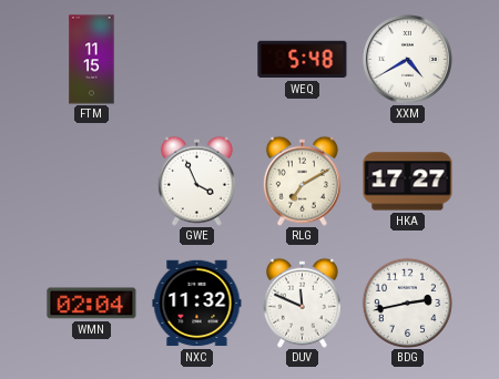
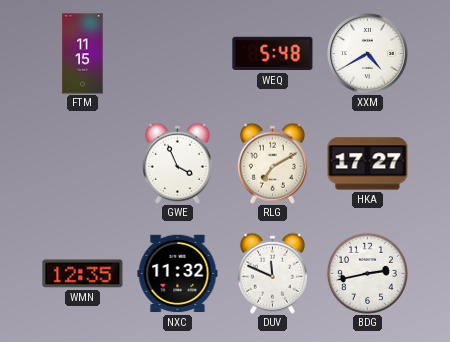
WMN: 02:04 -> 12:35 (83, 274)
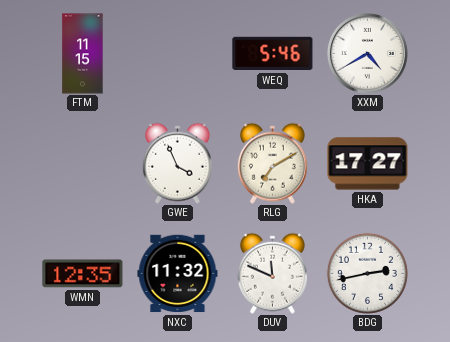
WEQ: 5:48 -> 5:46 (273, 54)
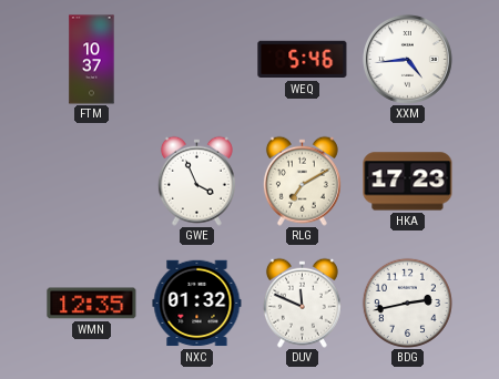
FTM: 11:15 -> 10:37 (92, 60)
XXM: 4:40 -> 4:44 (407, 59)
HKA: 17:27 -> 17:23 (408, 182)
NXC: 11:32 -> 01:32 (197, 304)
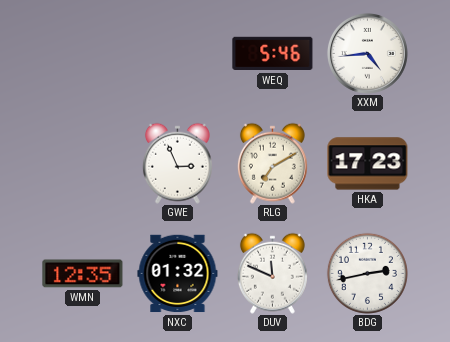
FTM: 10:37 -> none (92, 60)
GWE: 3:56 -> 2:56 (177, 163)
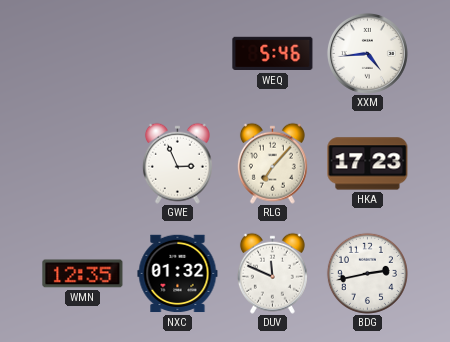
RLG: 7:10 -> 7:07 (272, 163)
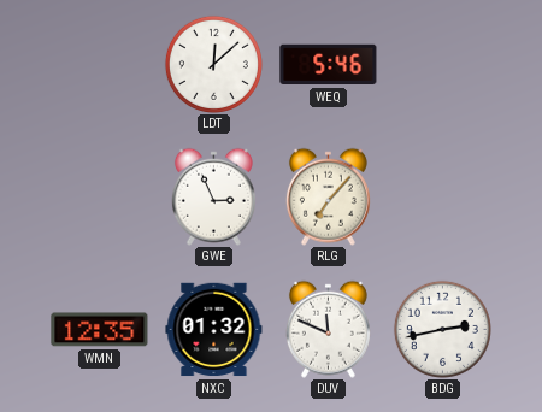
LDT: none -> 12:08 (213, 64)
XXM: 4:44 -> none (367, 53)
HKA: 17:23 -> none (368, 164)
